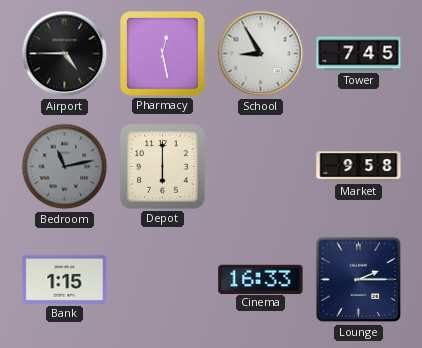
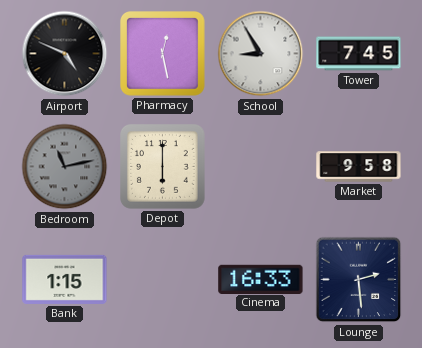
Airport: 4:45 -> 4:49 (65, 54)
Lounge: 2:15 -> 2:29 (359, 280)
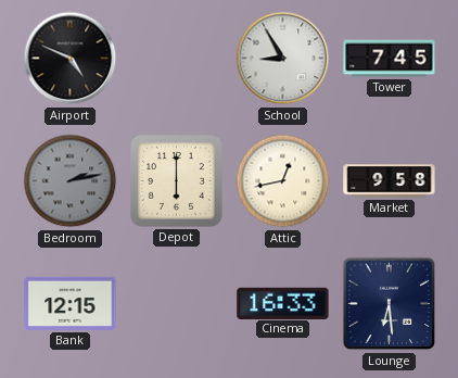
Pharmacy: 12:28 -> none (163, 54)
Bedroom: 11:13 -> 2:13 (71, 181)
Attic: none -> 12:43 (283, 181)
Bank: 1:15 -> 12:15 (71, 303)
Lounge: 2:29 -> 6:29 (390, 304)
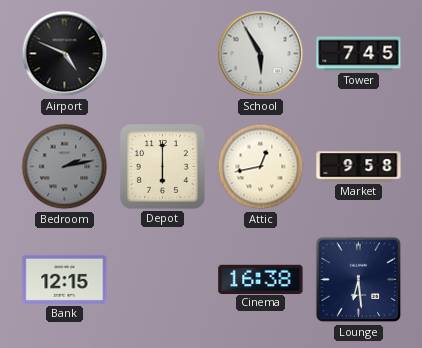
School: 8:55 -> 5:55 (261, 54)
Cinema: 16:33 -> 16:38 (261, 279)
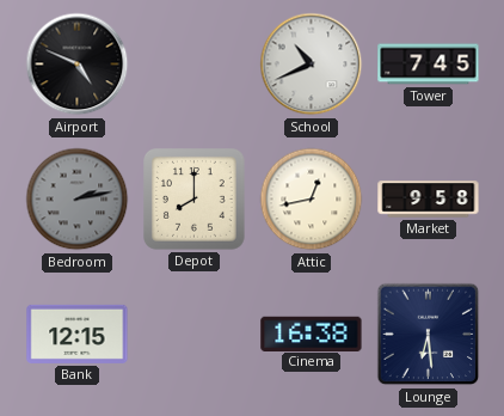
School: 5:55 -> 10:41 (312, 65)
Depot: 6:00 -> 8:00 (195, 200)
